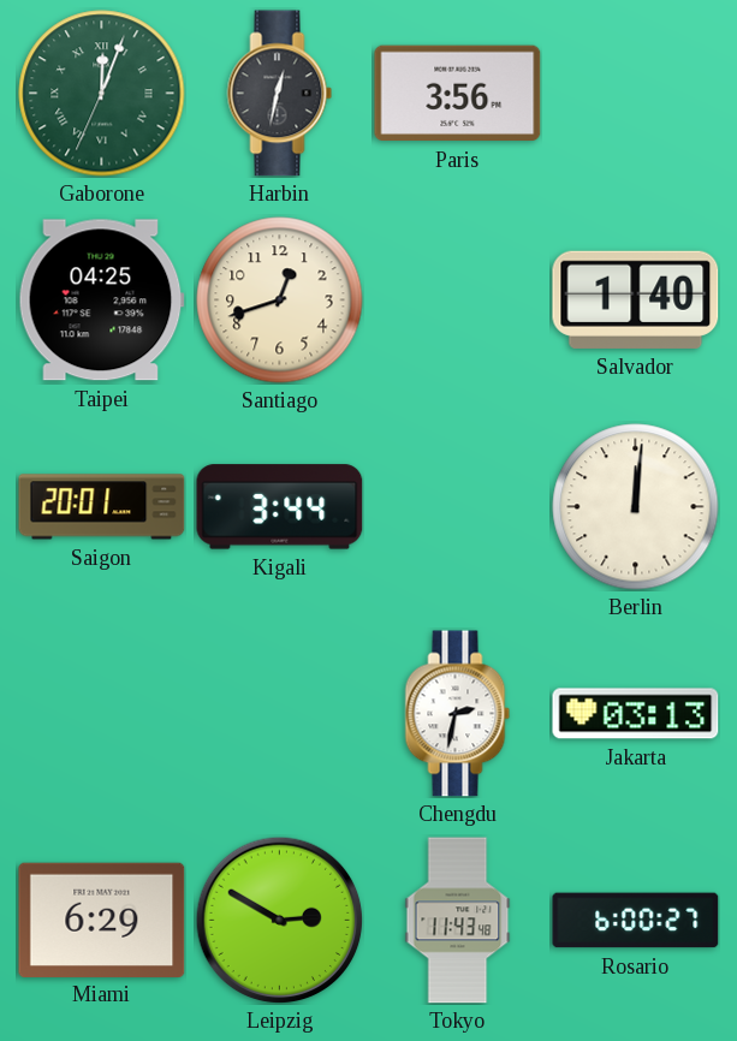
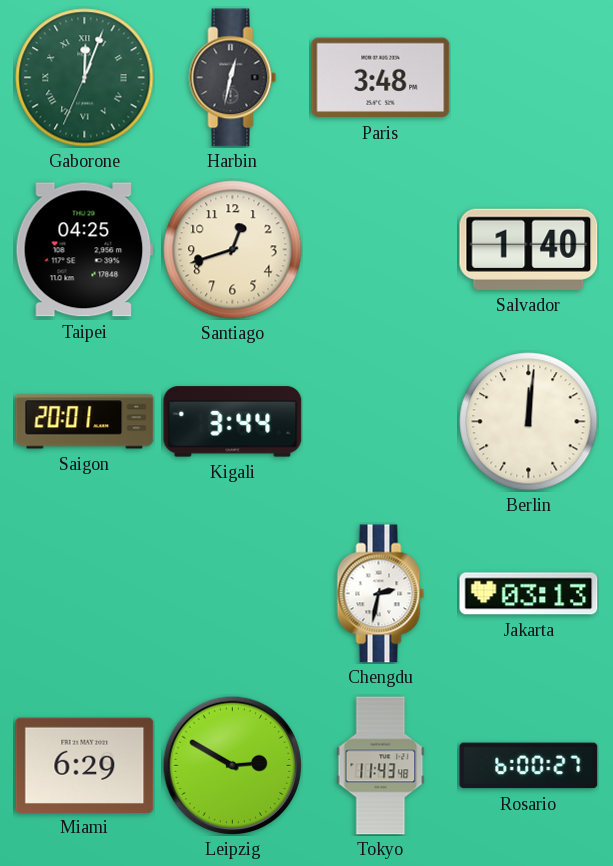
Paris: 3:56 -> 3:48 (381, 78)
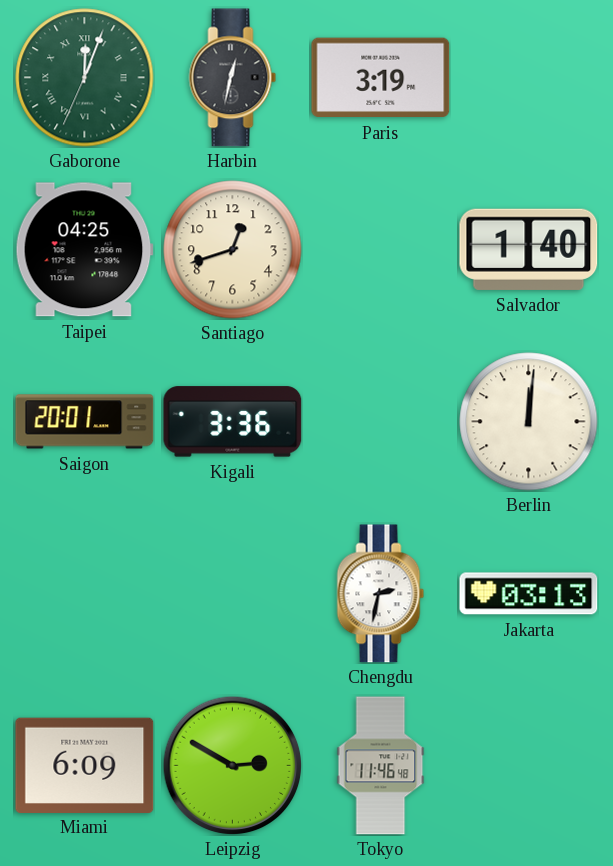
Paris: 3:48 -> 3:19 (381, 78)
Kigali: 3:44 -> 3:36 (233, 422)
Miami: 6:29 -> 6:09 (85, 765)
Tokyo: 11:43 -> 11:46 (381, 766)
Rosario: 6:00 -> none (529, 766)
